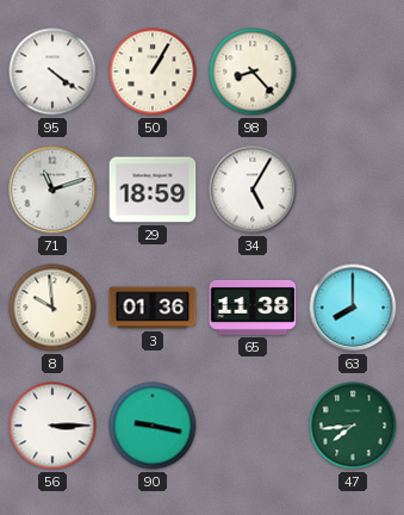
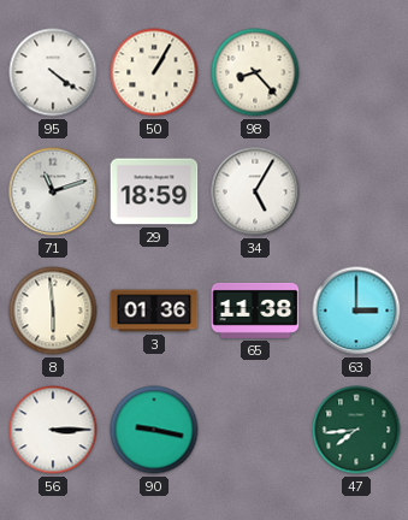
8: 9:59 -> 5:59 (53, 311)
63: 8:00 -> 3:00 (356, 311)
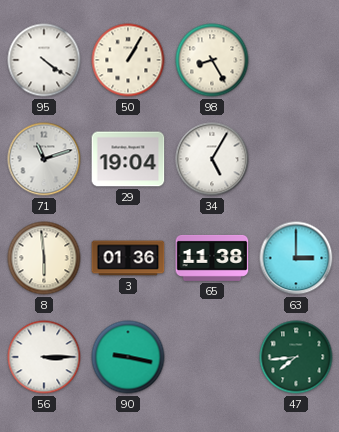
98: 8:23 -> 8:25 (212, 60)
29: 18:59 -> 19:04 (128, 159)
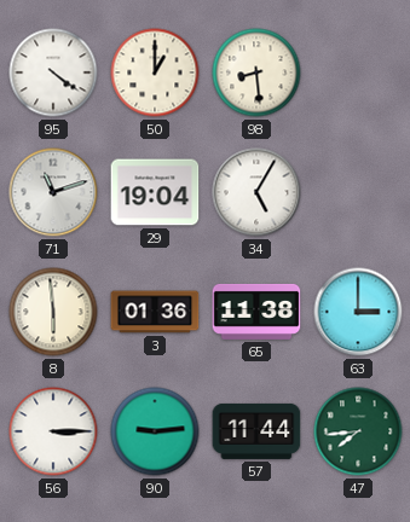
50: 1:05 -> 1:00 (155, 72)
98: 8:25 -> 8:29 (256, 72)
90: 9:17 -> 9:14 (155, 431)
57: none -> 11:44 (256, 431)
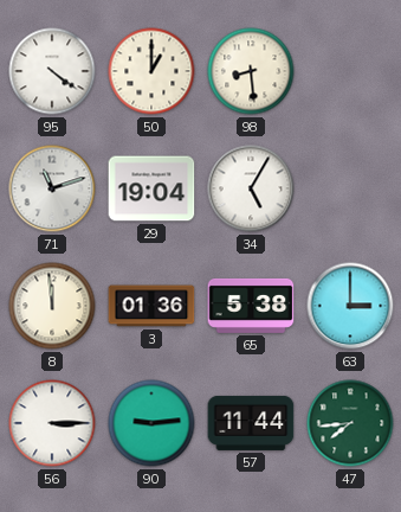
8: 5:59 -> 11:59 (52, 306)
65: 11:38 -> 5:38 (251, 306)
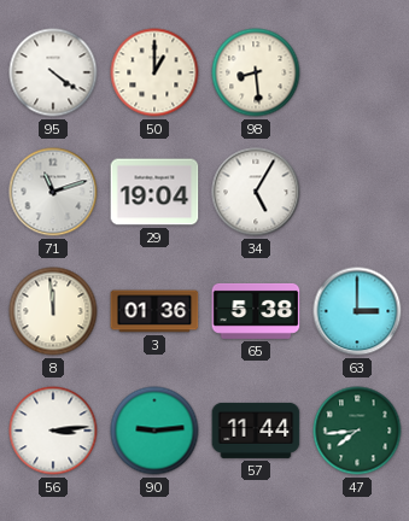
56: 3:15 -> 3:14 (53, 431)
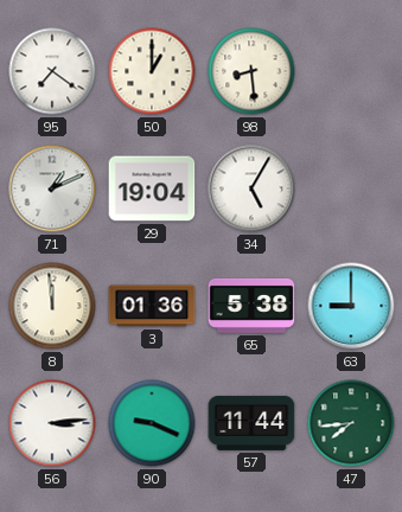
95: 4:21 -> 7:21 (52, 71)
71: 11:12 -> 1:11 (52, 188)
63: 3:00 -> 9:00 (351, 306)
90: 9:14 -> 9:19 (152, 423)
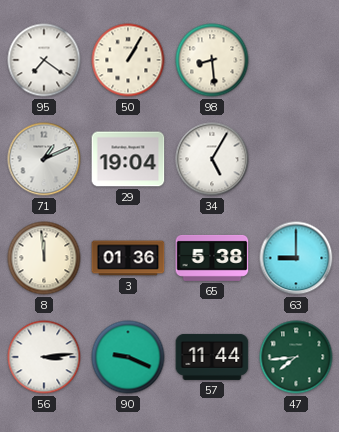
50: 1:00 -> 1:05 (128, 60)
